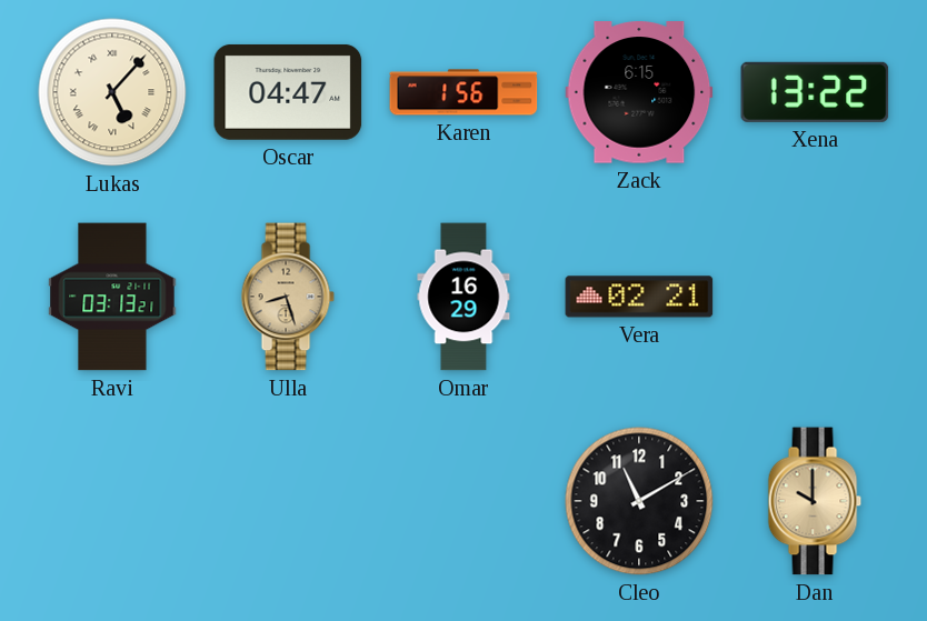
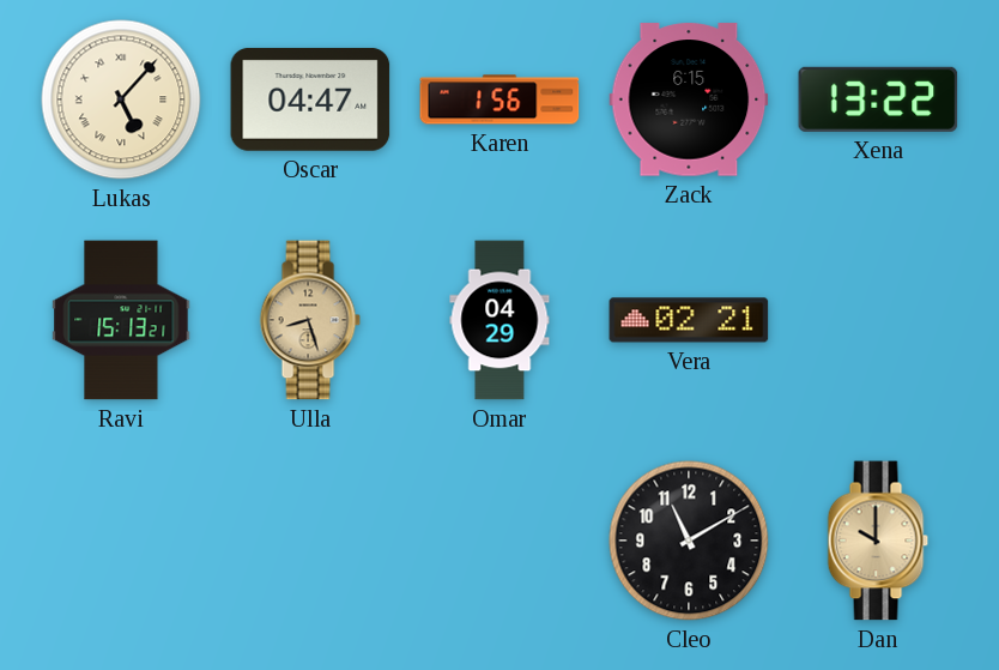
Ravi: 03:13 -> 15:13 (121, 320)
Omar: 16:29 -> 04:29 (500, 320)
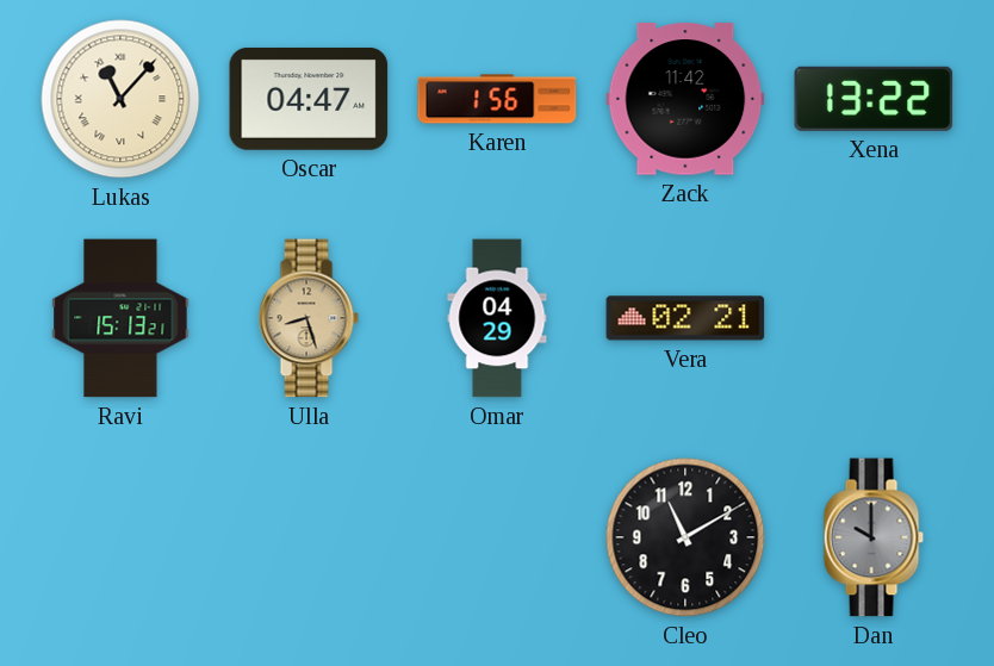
Lukas: 5:07 -> 11:07 (120, 99)
Zack: 6:15 -> 11:42 (685, 99)
Dan dial: champagne -> grey (874, 537)
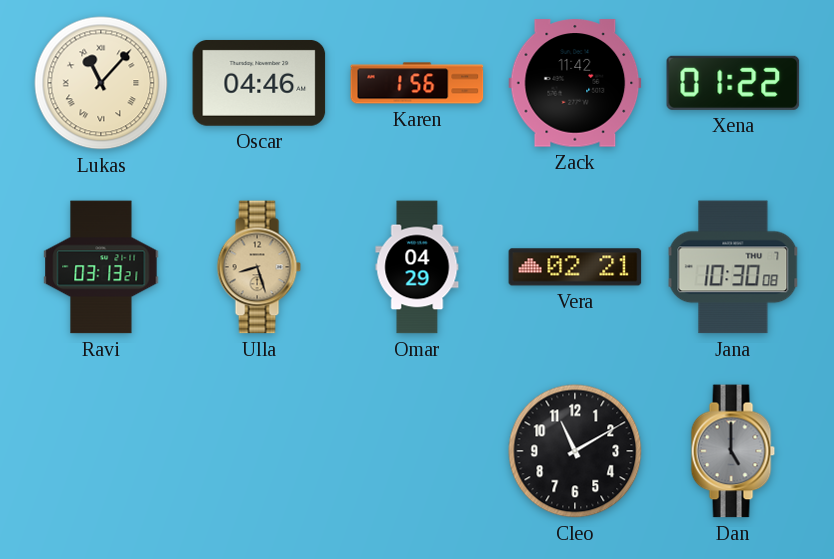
Oscar: 04:47 -> 04:46 (259, 83)
Xena: 13:22 -> 01:22 (733, 83)
Ravi: 15:13 -> 03:13 (101, 267)
Jana: none -> 10:30 (733, 267)
Dan: 10:00 -> 5:00 (733, 451)
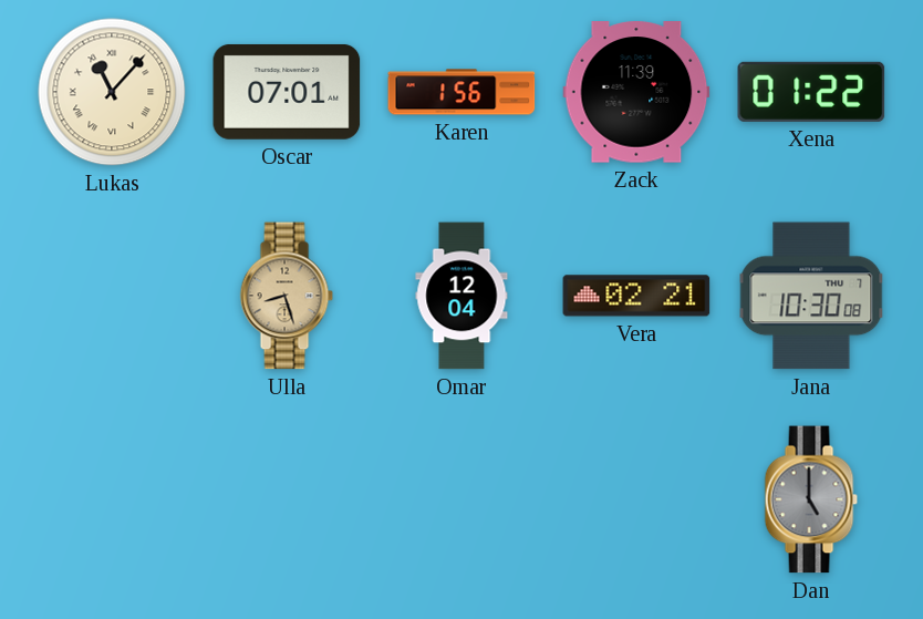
Oscar: 04:46 -> 07:01 (287, 92)
Zack: 11:42 -> 11:39 (636, 92)
Ravi: 03:13 -> none (101, 267)
Omar: 04:29 -> 12:04 (461, 296)
Cleo: 11:10 -> none (575, 451)
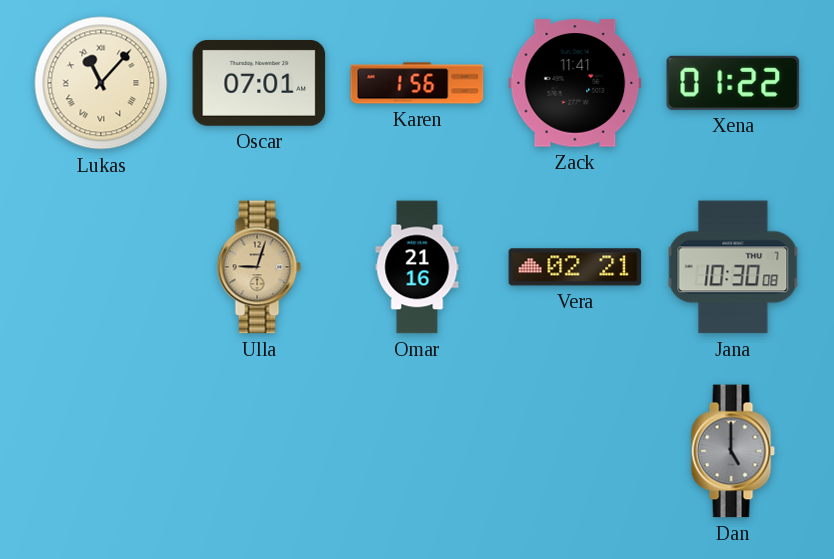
Zack: 11:39 -> 11:41 (575, 83)
Ulla: 8:27 -> 9:03 (259, 267)
Omar: 12:04 -> 21:16 (417, 267)
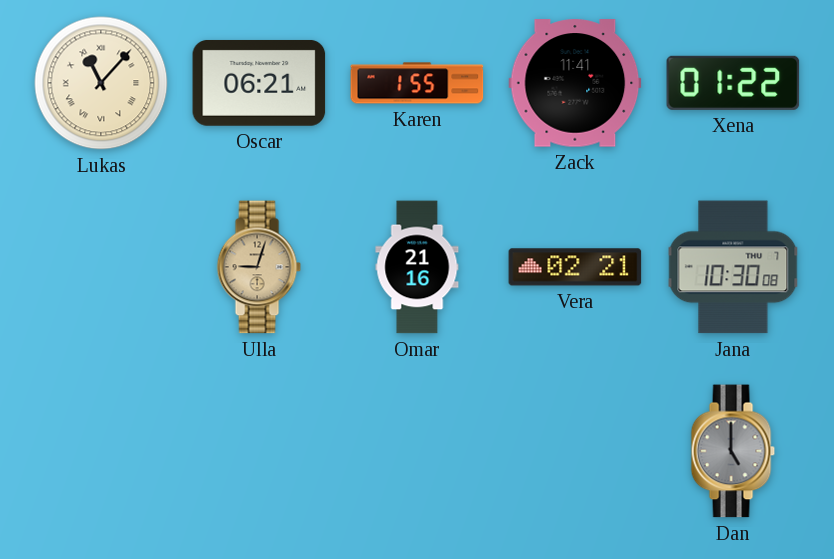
Oscar: 07:01 -> 06:21 (259, 83)
Karen: 1:56 -> 1:55 (417, 83)
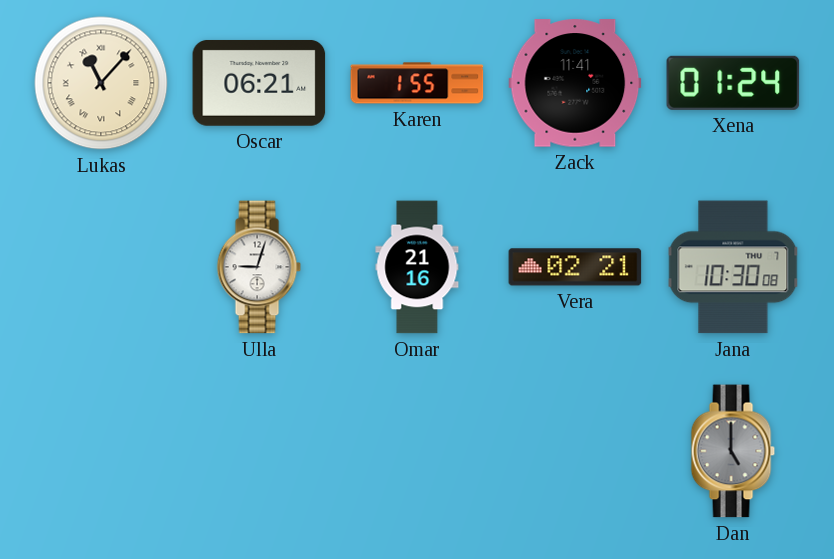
Xena: 01:22 -> 01:24 (733, 83)
Ulla dial: champagne -> white (259, 267)
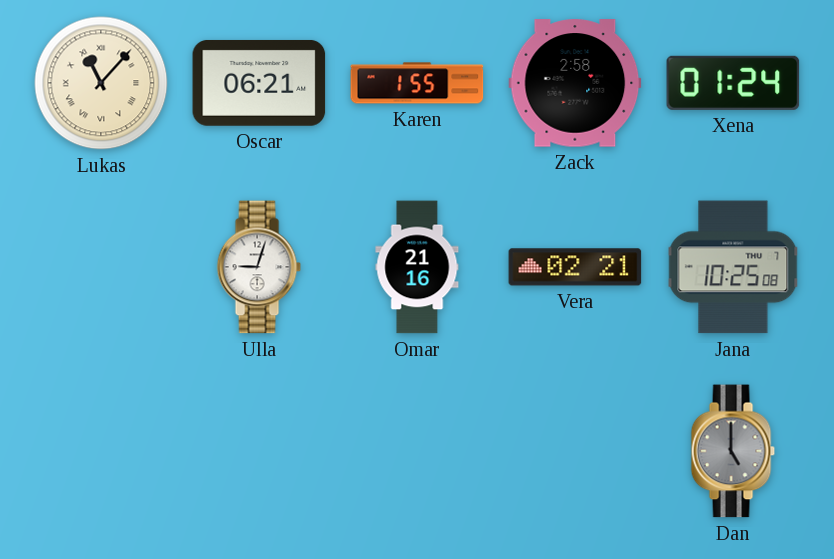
Zack: 11:41 -> 2:58 (575, 83)
Jana: 10:30 -> 10:25 (733, 267)
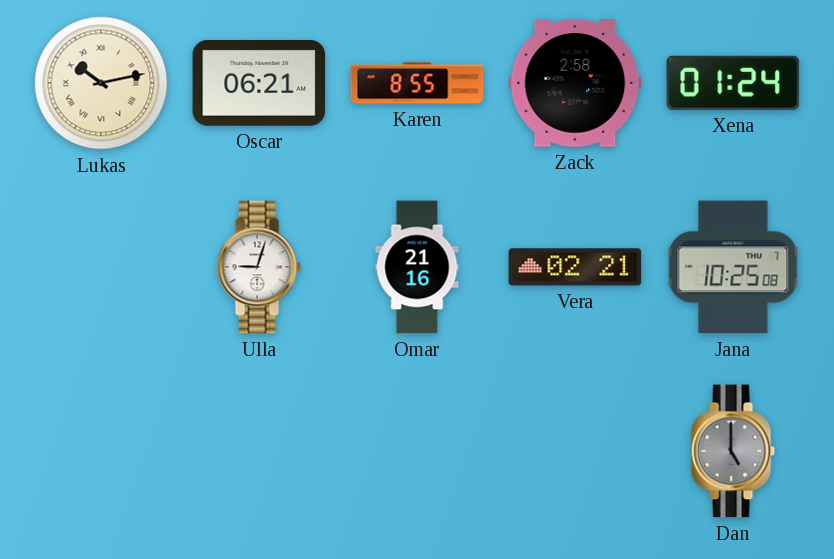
Lukas: 11:07 -> 10:13 (101, 83)
Karen: 1:55 -> 8:55 (417, 83)
